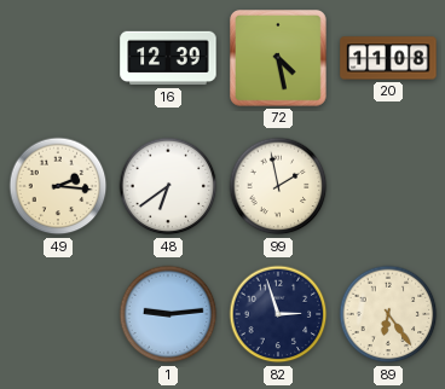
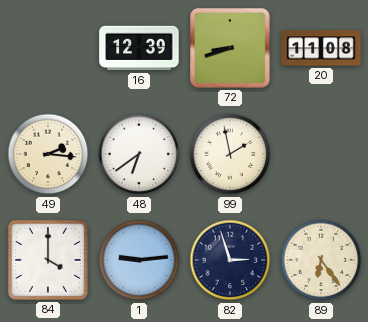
72: 4:28 -> 8:42 (231, 49)
84: none -> 4:00 (48, 260)
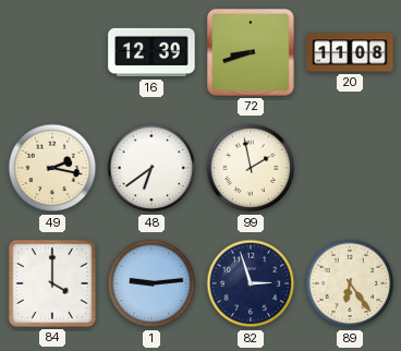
49: 2:16 -> 2:17 (52, 168)
